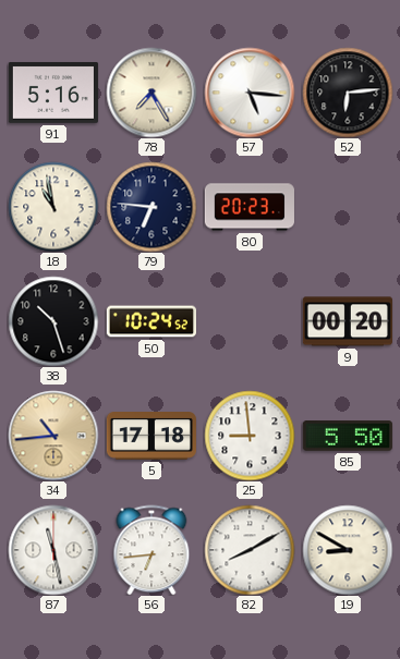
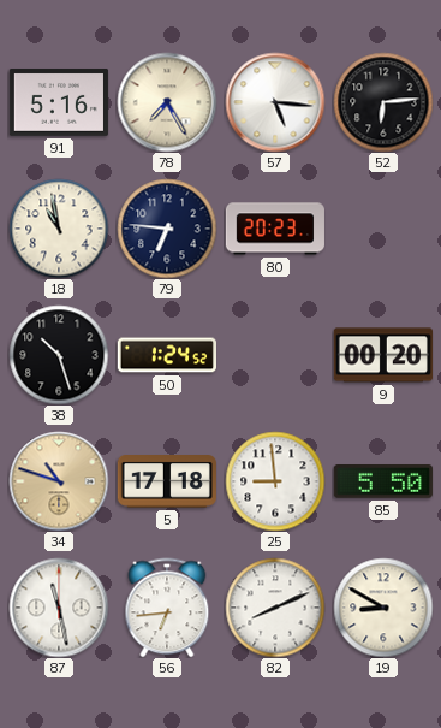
50: 10:24 -> 1:24 (166, 355)
34: 10:44 -> 10:48 (59, 481)
82: 8:10 -> 8:11 (275, 608)
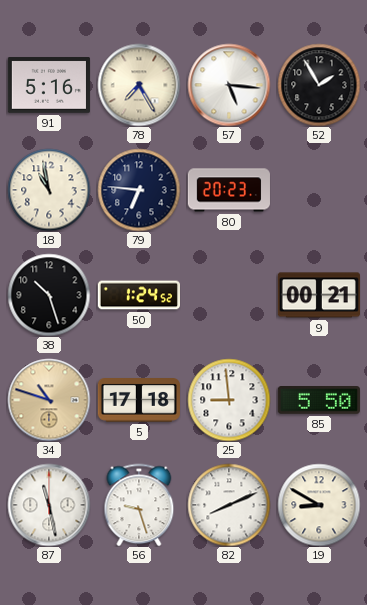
52: 6:14 -> 1:55 (319, 85)
9: 00:20 -> 00:21 (319, 295)
56: 6:44 -> 9:27 (139, 505)
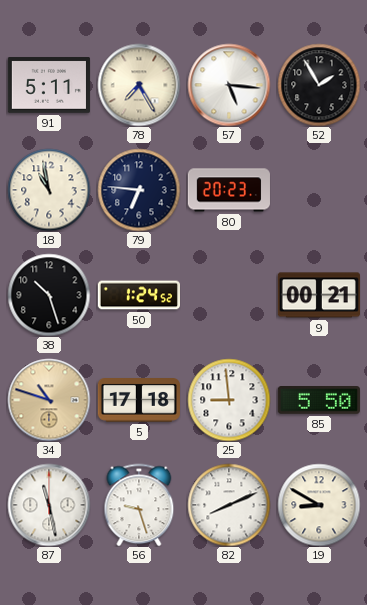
91: 5:16 -> 5:11 (49, 86)
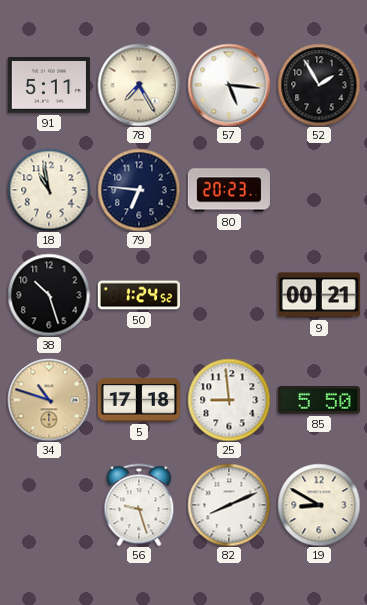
87: 11:28 -> none (49, 505)
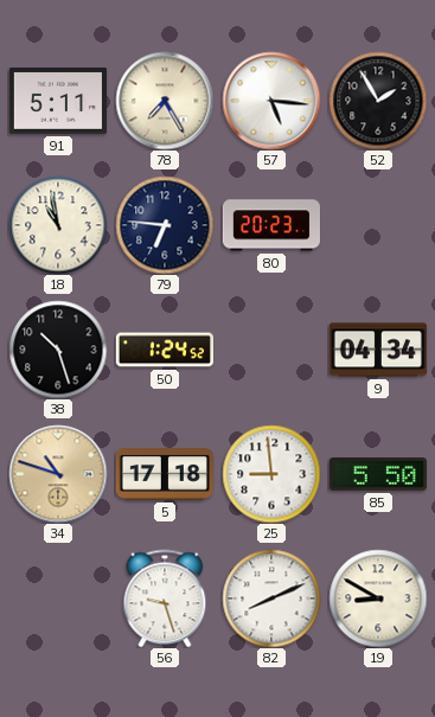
9: 00:21 -> 04:34 (378, 350)
